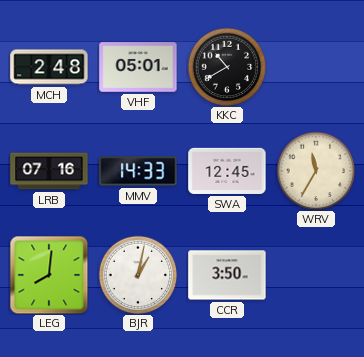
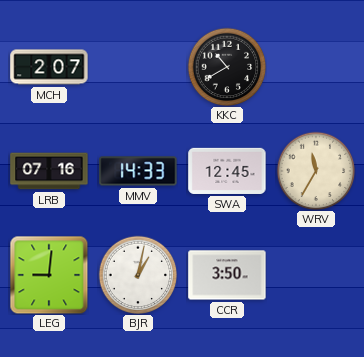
MCH: 2:48 -> 2:07 (49, 67)
VHF: 05:01 -> none (138, 67)
LEG: 8:01 -> 9:01 (49, 275)
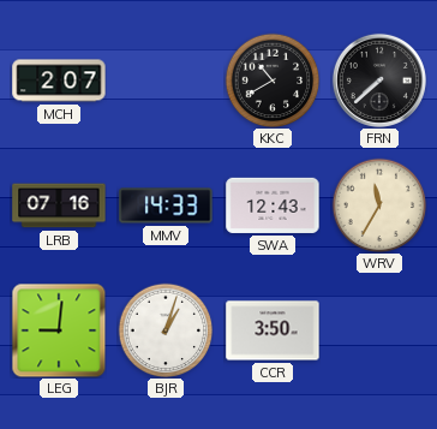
FRN: none -> 7:38 (379, 81)
SWA: 12:45 -> 12:43 (273, 205)
BJR: 1:02 -> 1:03 (166, 330)
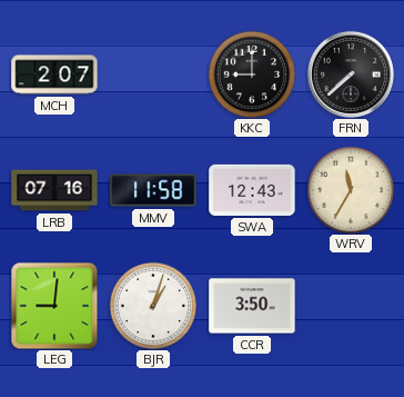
KKC: 10:40 -> 9:00 (252, 75)
MMV: 14:33 -> 11:58 (153, 190)
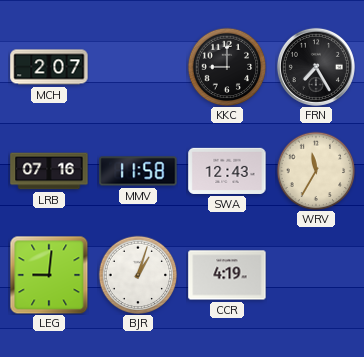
FRN: 7:38 -> 7:25 (316, 67)
CCR: 3:50 -> 4:19 (227, 275)
